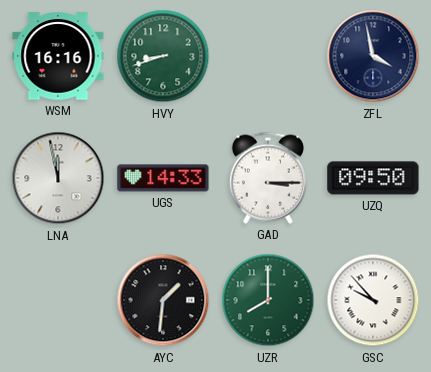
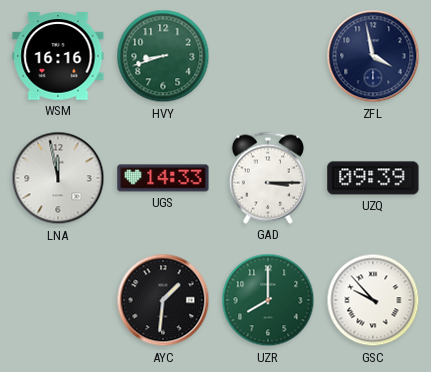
UZQ: 09:50 -> 09:39 (373, 178)
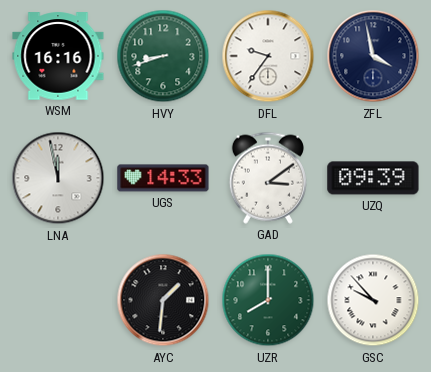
DFL: none -> 9:36 (268, 56)
GAD: 3:15 -> 3:09 (268, 178)
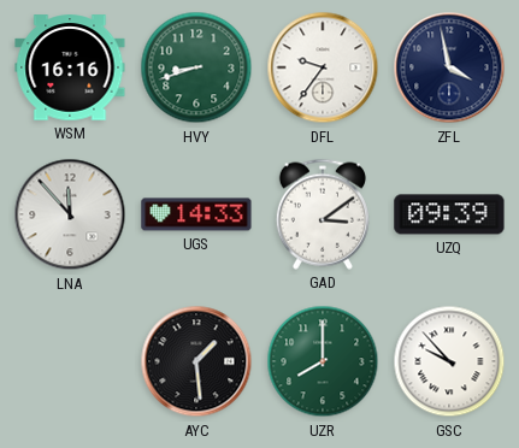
LNA: 11:58 -> 11:53 (70, 214)
AYC: 1:31 -> 1:29 (196, 361)
